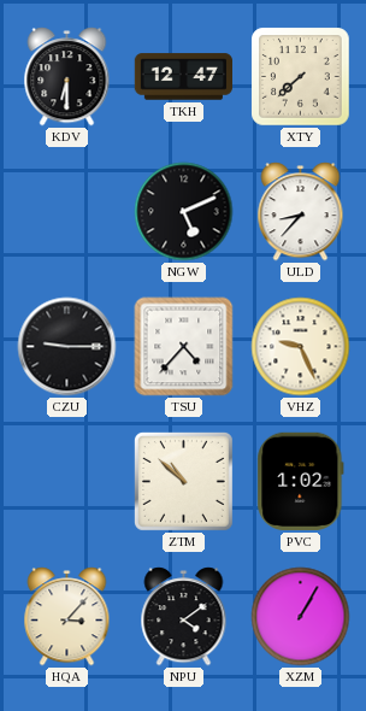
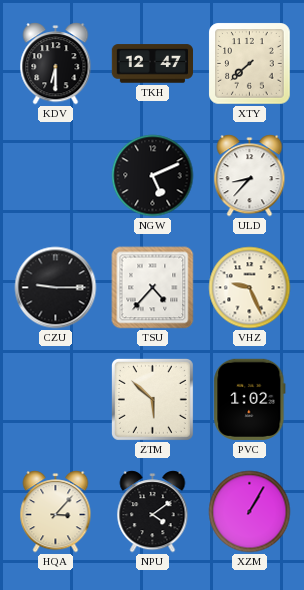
ZTM: 10:52 -> 5:52 (152, 399)
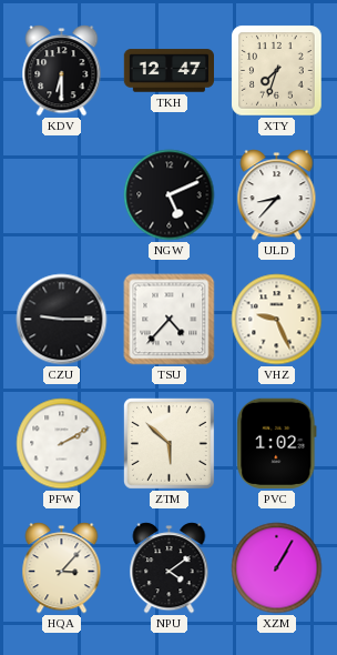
XTY: 7:38 -> 7:33 (277, 71)
PFW: none -> 2:10 (62, 444)
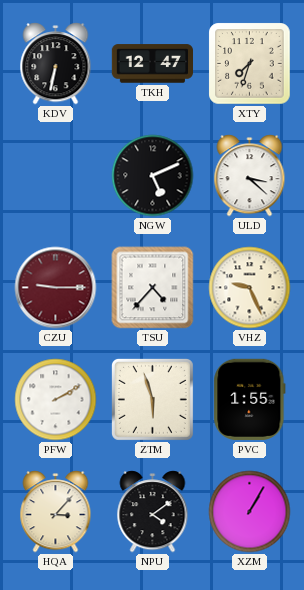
KDV: 6:30 -> 6:32 (56, 64)
ULD: 8:37 -> 3:22 (250, 176)
CZU dial: black -> burgundy (56, 288)
ZTM: 5:52 -> 5:57 (152, 399)
PVC: 1:02 -> 1:55 (250, 399)
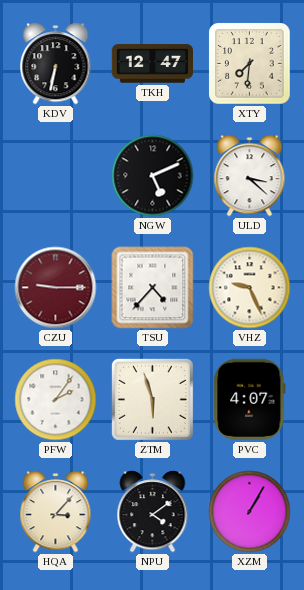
XTY: 7:33 -> 7:31 (250, 64)
PFW: 2:10 -> 2:06 (56, 400)
PVC: 1:55 -> 4:07 (250, 399)
